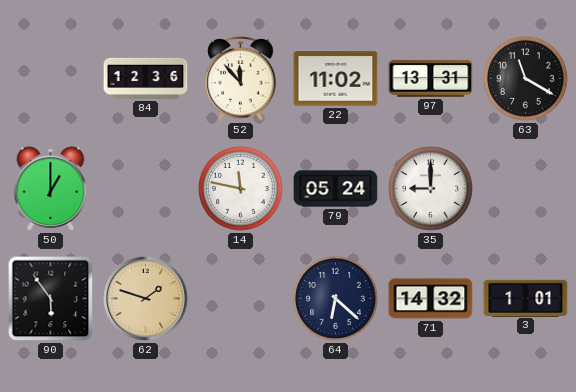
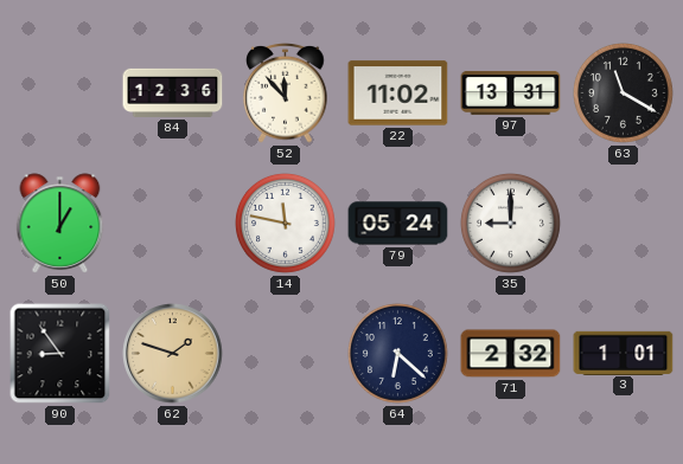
90: 5:54 -> 8:54 (60, 354)
71: 14:32 -> 2:32 (511, 354)
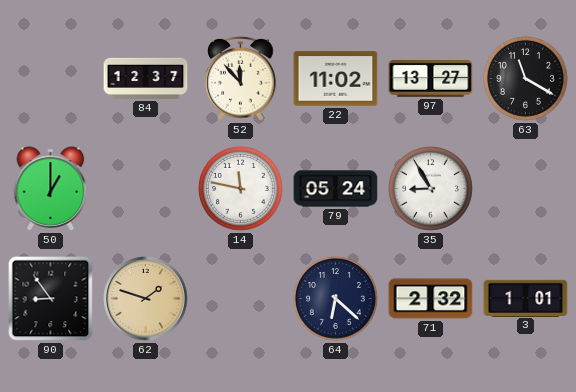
84: 12:36 -> 12:37 (146, 78)
97: 13:31 -> 13:27 (431, 78)
35: 9:00 -> 8:55 (431, 189)
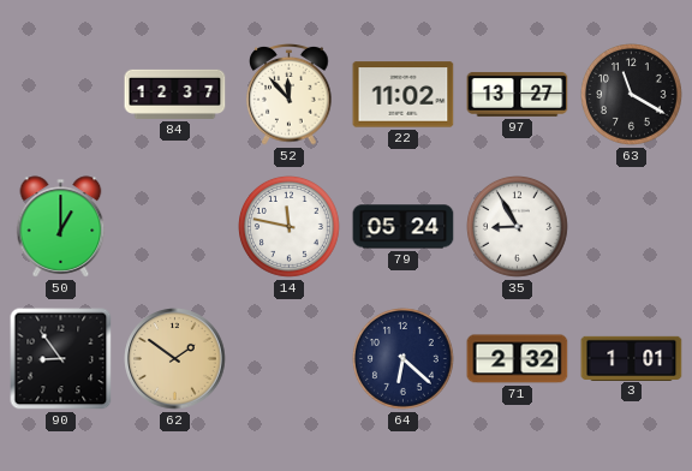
62: 1:48 -> 1:51 (175, 359)
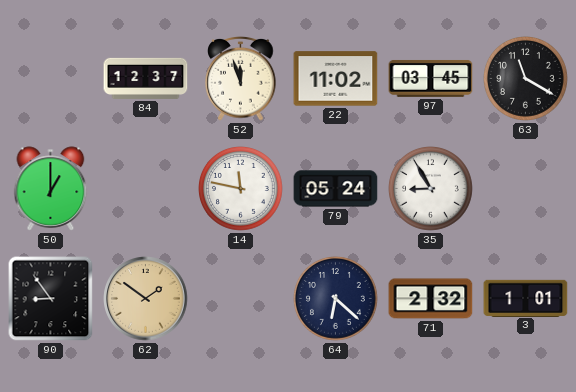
52: 11:53 -> 11:57 (241, 79)
97: 13:27 -> 03:45 (431, 78)
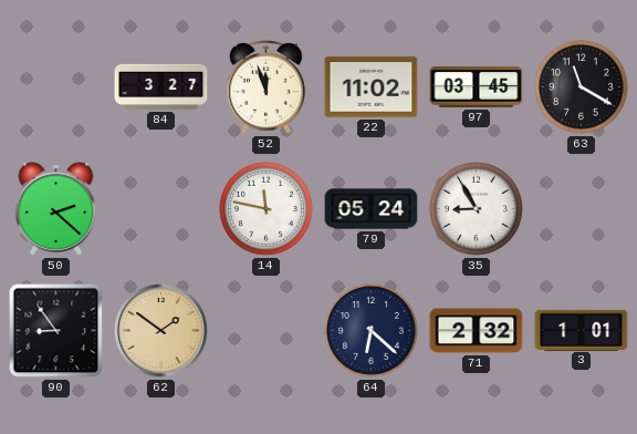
84: 12:37 -> 3:27 (161, 86)
50: 1:00 -> 2:22 (56, 209)
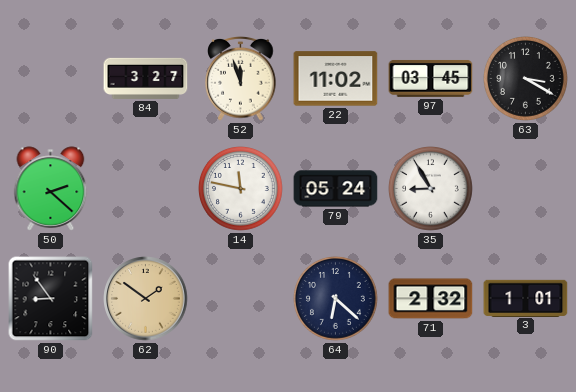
63: 11:20 -> 3:20 (526, 79)
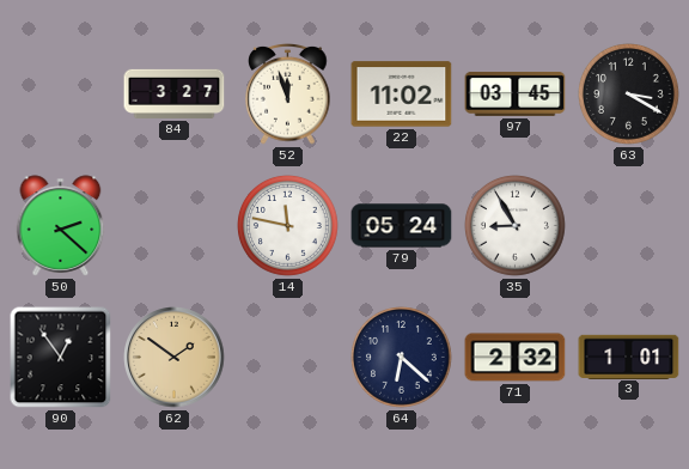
90: 8:54 -> 12:54 (61, 358)
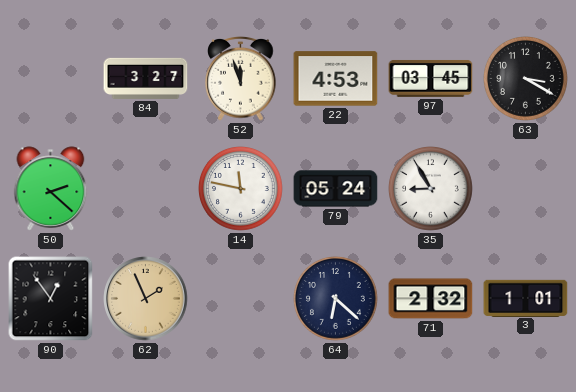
22: 11:02 -> 4:53 (336, 79)
62: 1:51 -> 1:56 (146, 299)
